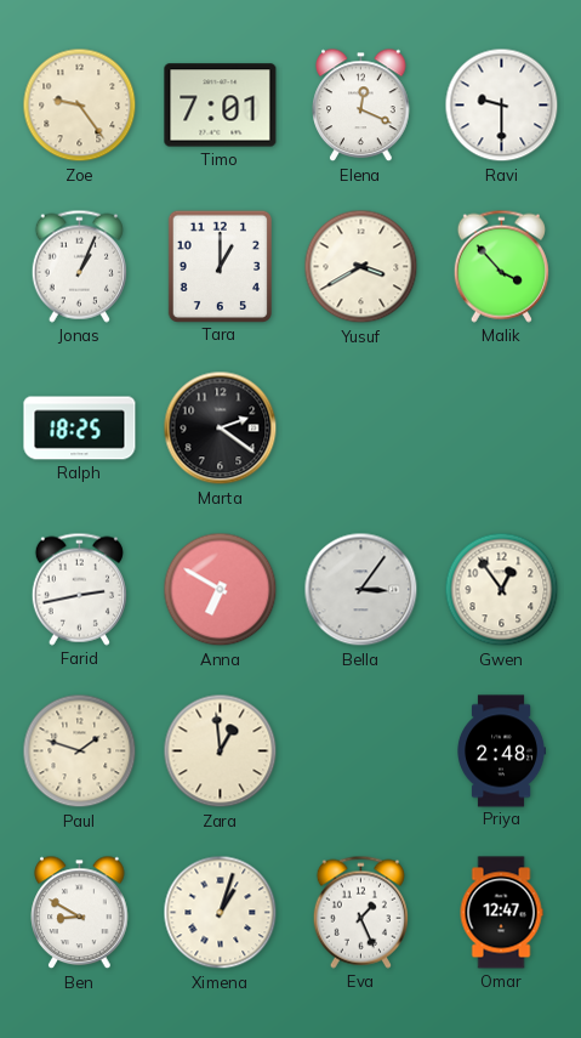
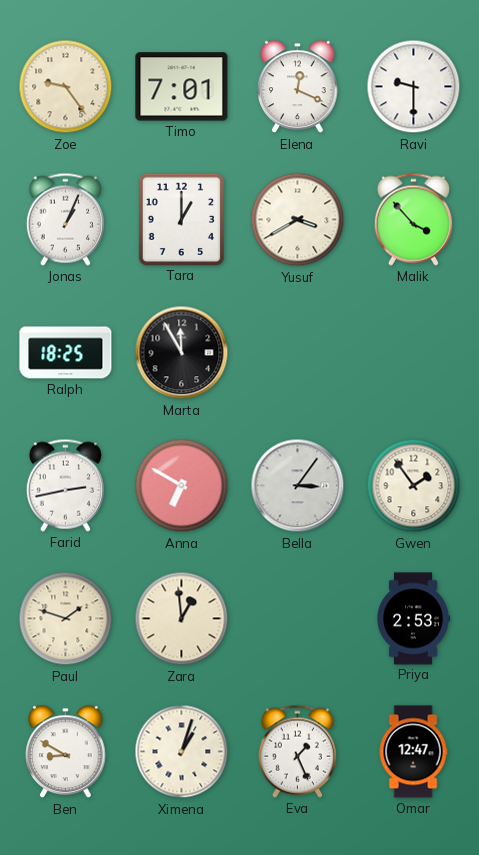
Marta: 2:21 -> 11:55 (182, 353)
Gwen: 12:54 -> 1:54 (414, 486)
Priya: 2:48 -> 2:53 (413, 619)
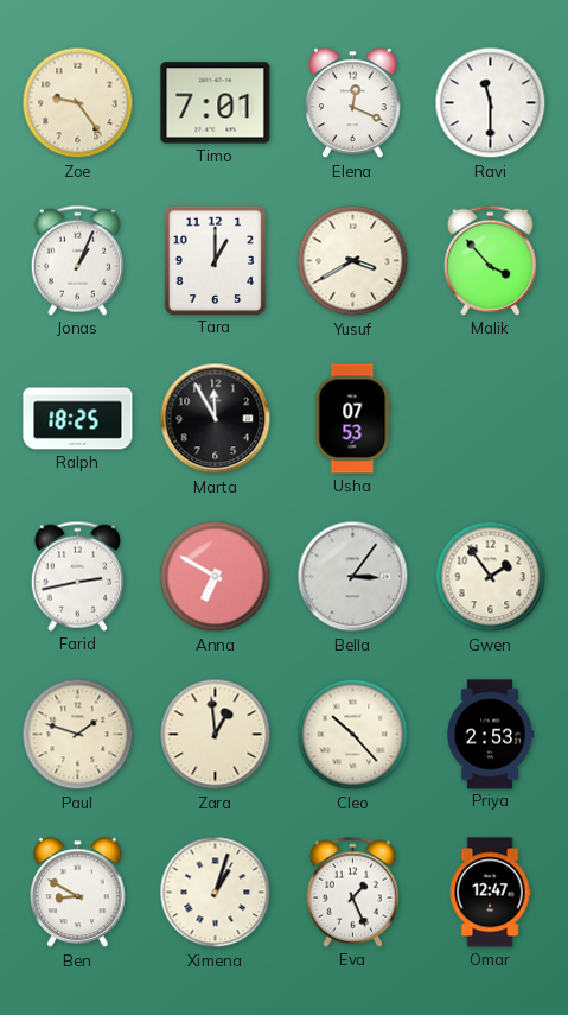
Ravi: 9:30 -> 11:30 (491, 103)
Usha: none -> 07:53 (352, 419)
Cleo: none -> 10:23 (353, 735)
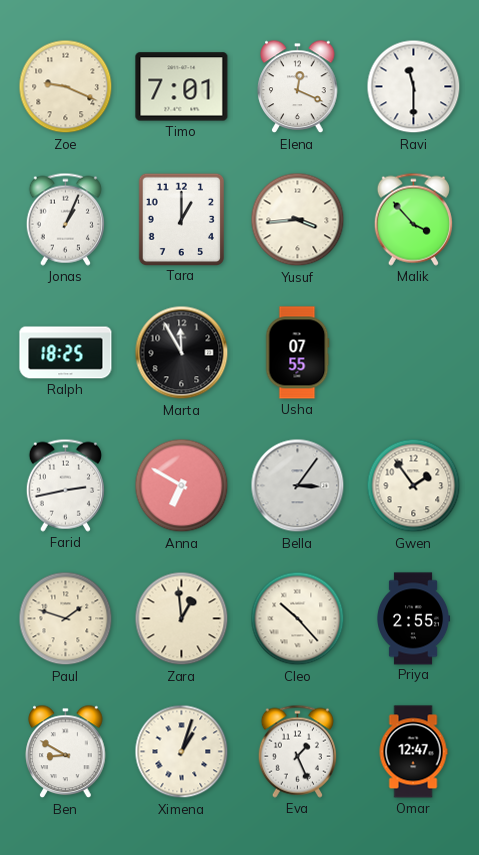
Zoe: 9:24 -> 9:19 (66, 87)
Yusuf: 3:40 -> 3:44 (298, 220)
Usha: 07:53 -> 07:55 (297, 353)
Priya: 2:53 -> 2:55 (413, 619)
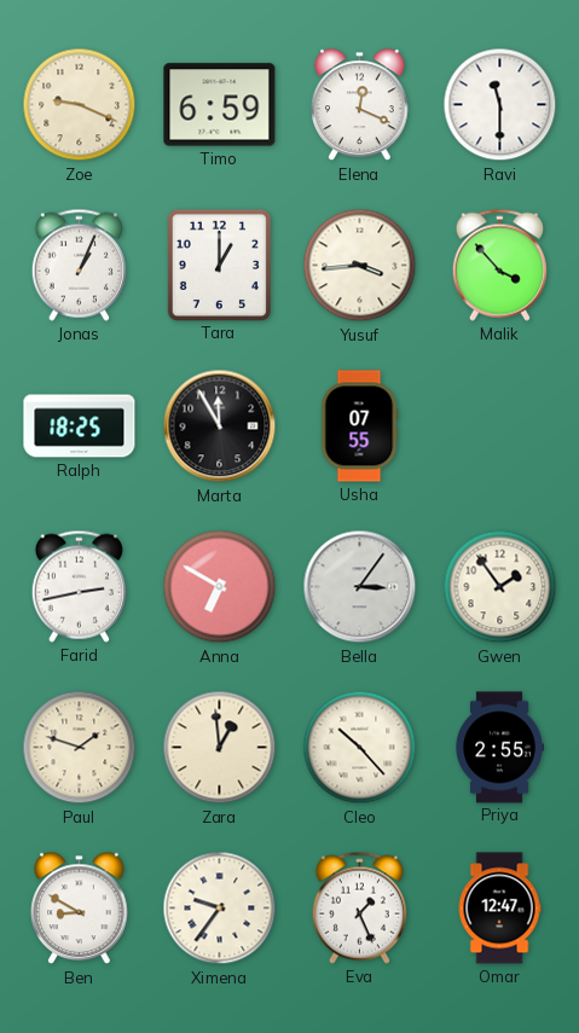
Timo: 7:01 -> 6:59 (220, 105)
Ximena: 1:03 -> 9:36 (220, 909)
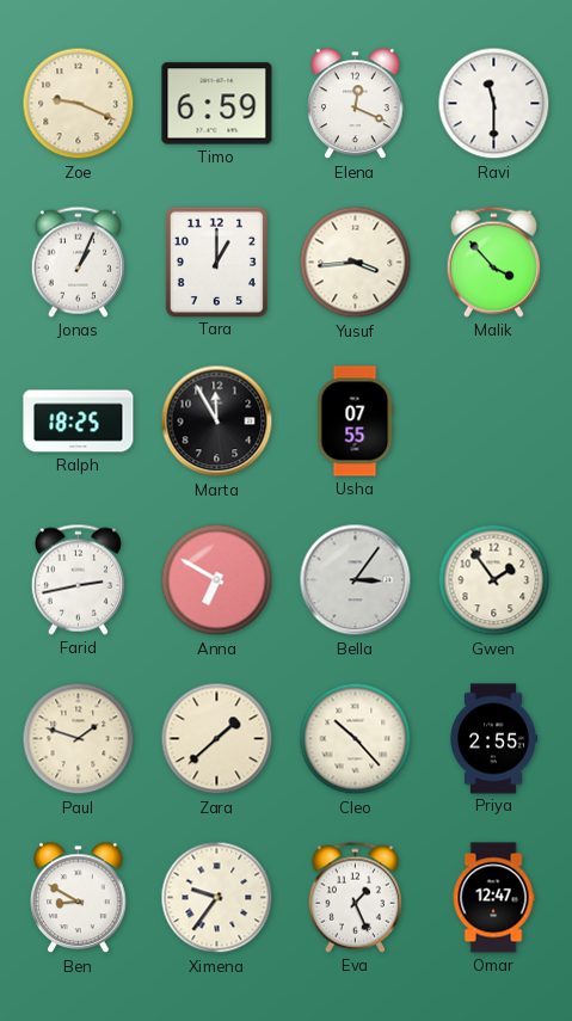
Zara: 12:59 -> 1:38 (217, 739)
